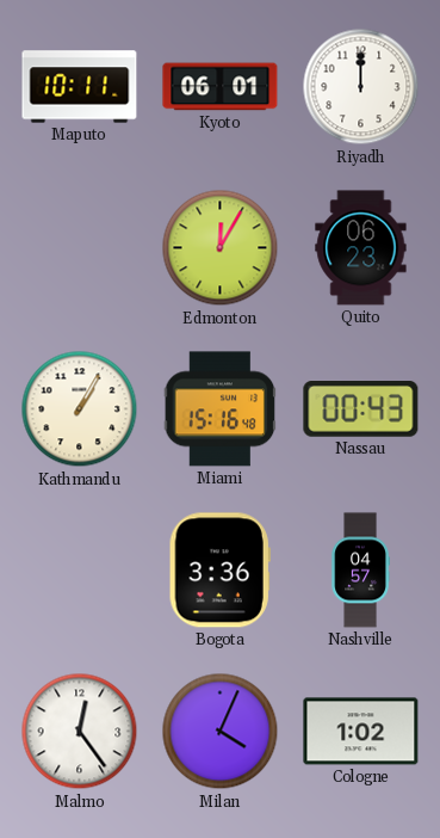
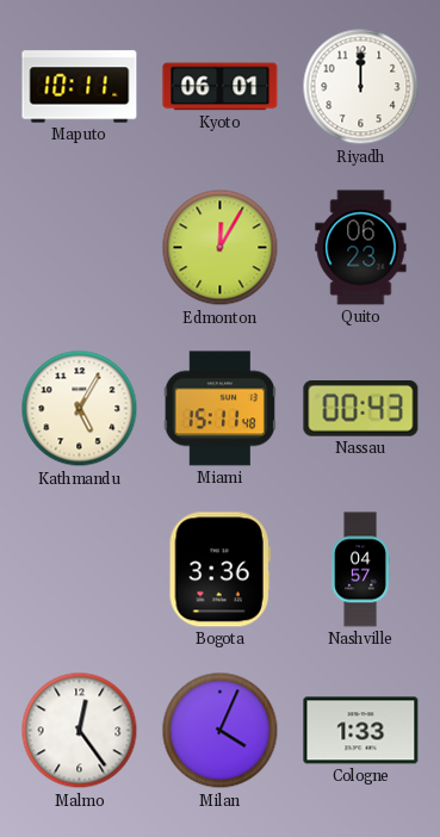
Kathmandu: 1:05 -> 5:05 (80, 409)
Miami: 15:16 -> 15:11 (221, 409)
Cologne: 1:02 -> 1:33 (361, 731)
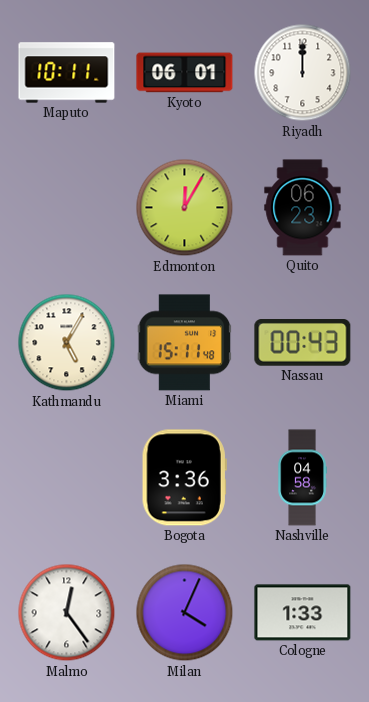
Nashville: 04:57 -> 04:58 (302, 478)
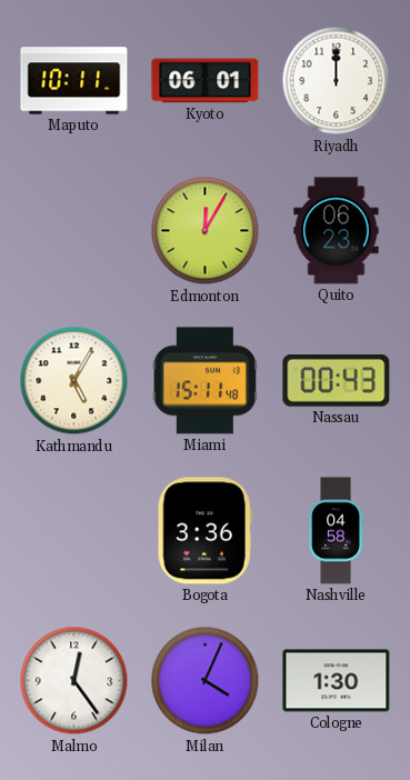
Cologne: 1:33 -> 1:30 (337, 681)
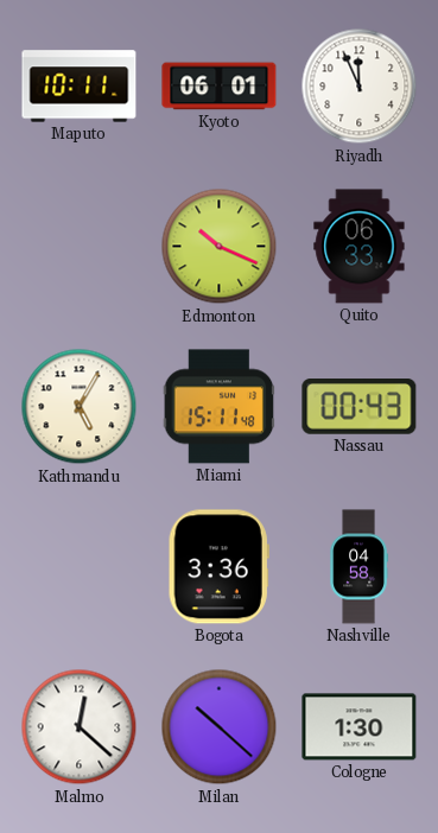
Riyadh: 12:00 -> 11:56 (360, 87)
Edmonton: 12:05 -> 10:19 (220, 247)
Quito: 06:23 -> 06:33 (360, 247)
Malmo: 12:24 -> 12:22 (80, 727)
Milan: 4:04 -> 10:22 (220, 727)
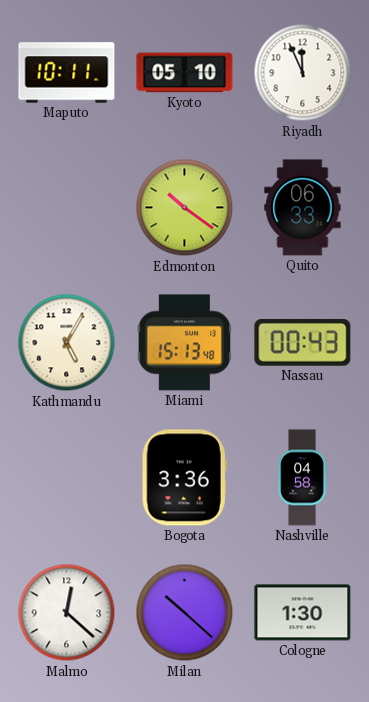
Kyoto: 06:01 -> 05:10 (185, 73)
Edmonton: 10:19 -> 10:21 (185, 208)
Miami: 15:11 -> 15:13 (185, 343)
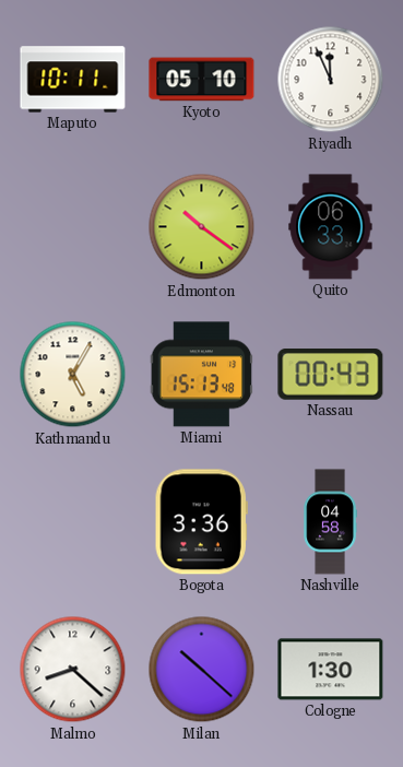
Malmo: 12:22 -> 8:22 (73, 670)
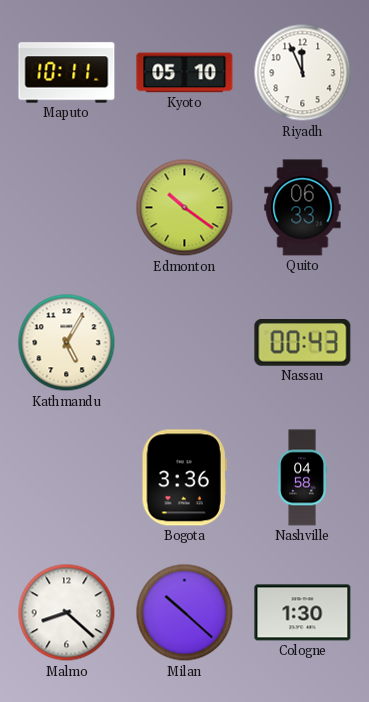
Miami: 15:13 -> none (202, 375)
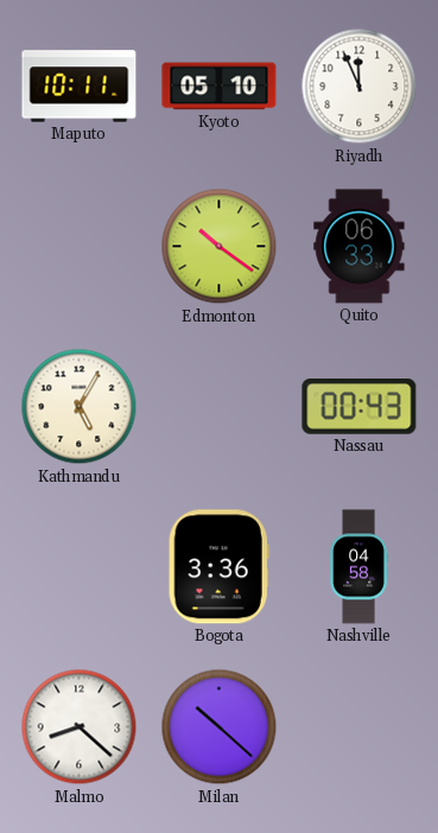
Cologne: 1:30 -> none (303, 613)
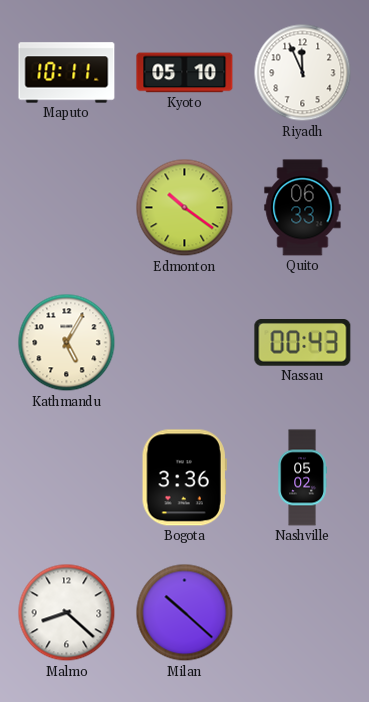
Nashville: 04:58 -> 05:02 (302, 478)
